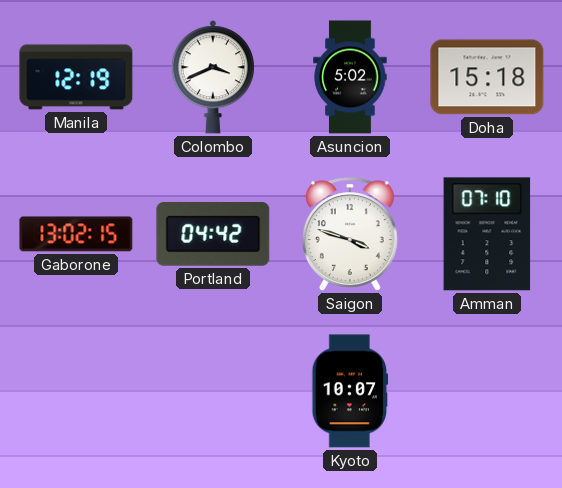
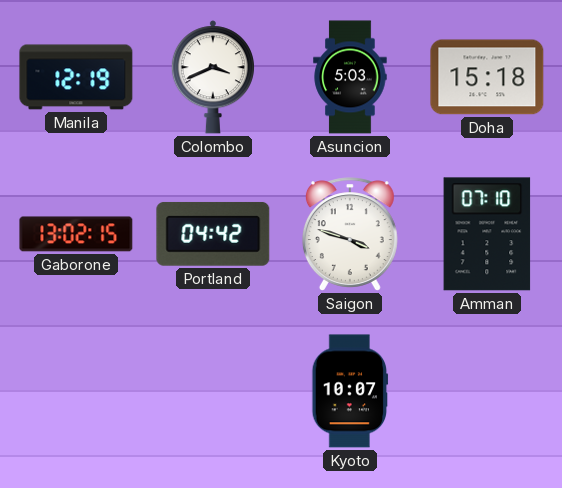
Asuncion: 5:02 -> 5:03 (350, 77)
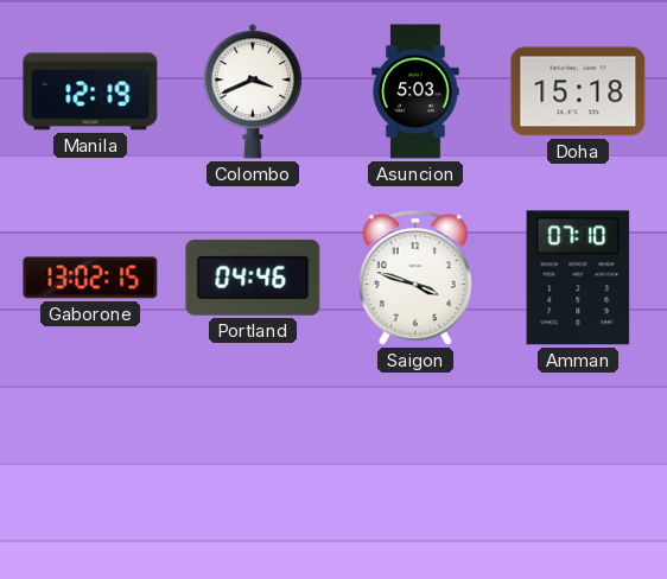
Portland: 04:42 -> 04:46 (253, 278)
Kyoto: 10:07 -> none (350, 391)
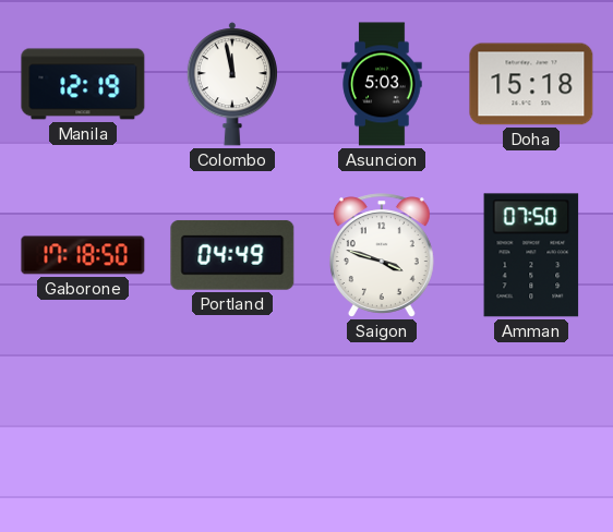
Colombo: 3:41 -> 11:58 (232, 84)
Gaborone: 13:02 -> 17:18 (83, 255)
Portland: 04:46 -> 04:49 (232, 255)
Amman: 07:10 -> 07:50 (531, 255)
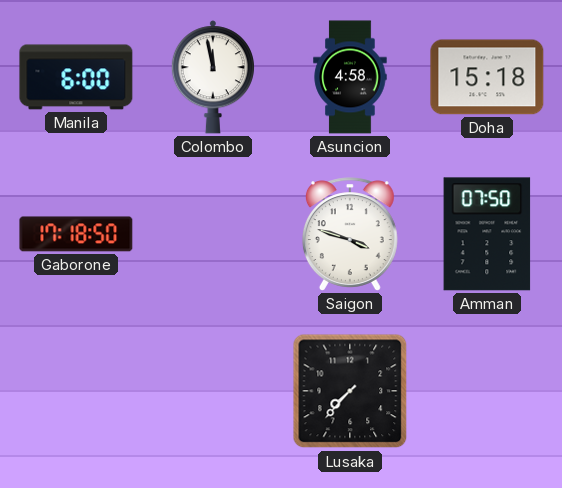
Manila: 12:19 -> 6:00 (76, 77)
Asuncion: 5:03 -> 4:58 (350, 77)
Portland: 04:49 -> none (232, 255)
Lusaka: none -> 7:37 (350, 391)
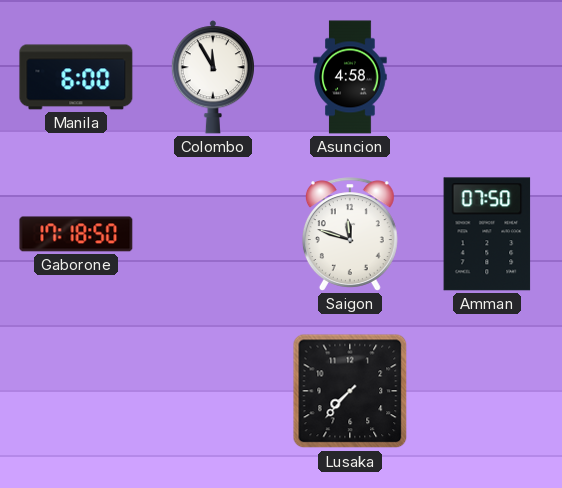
Colombo: 11:58 -> 11:55 (213, 77)
Doha: 15:18 -> none (487, 77)
Saigon: 3:48 -> 11:48 (350, 234)
